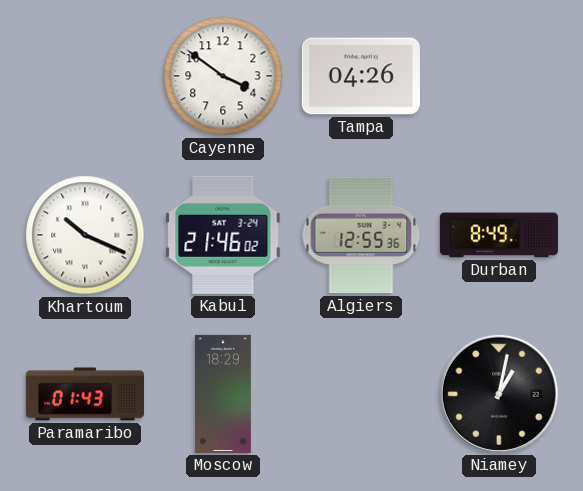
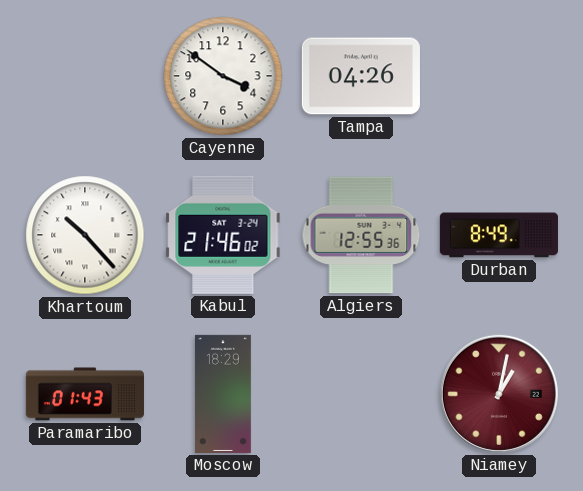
Khartoum: 10:19 -> 10:23 (85, 235)
Niamey dial: black -> burgundy (499, 394)
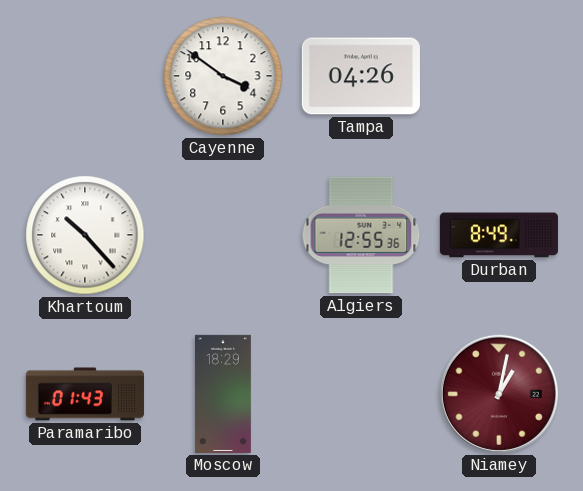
Kabul: 21:46 -> none (223, 235)
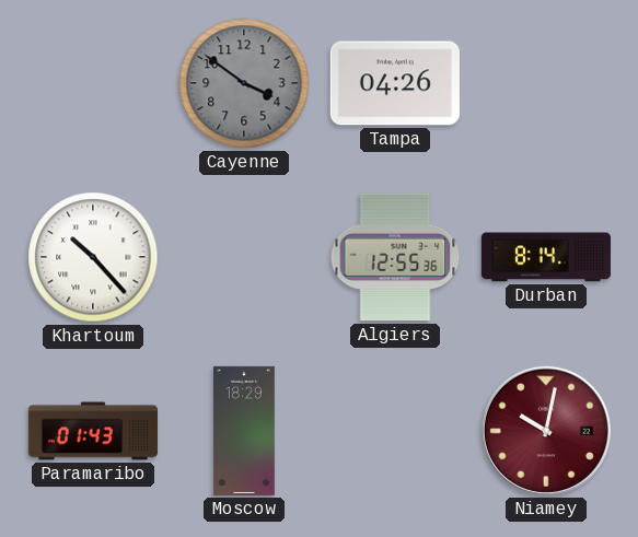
Cayenne dial: white -> grey (244, 83)
Durban: 8:49 -> 8:14 (546, 257)
Niamey: 1:02 -> 10:02 (546, 431)
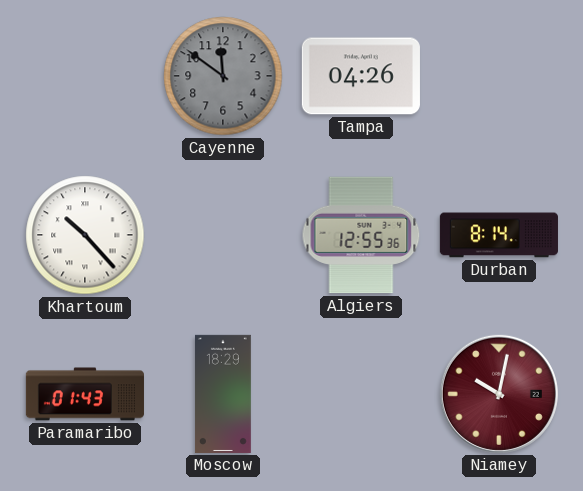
Cayenne: 3:51 -> 11:51 (223, 76)
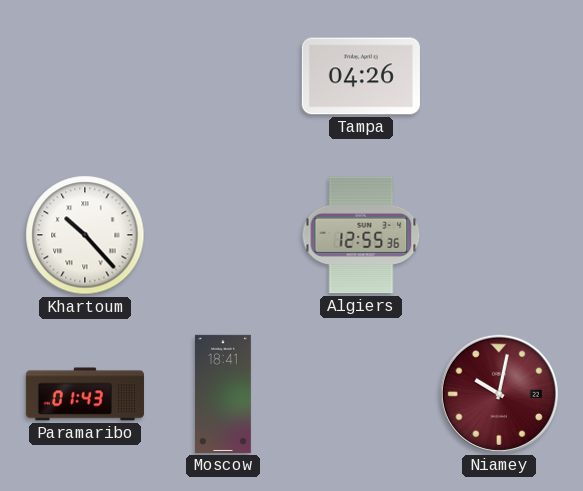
Cayenne: 11:51 -> none (223, 76)
Durban: 8:14 -> none (499, 235)
Moscow: 18:29 -> 18:41 (223, 394)
